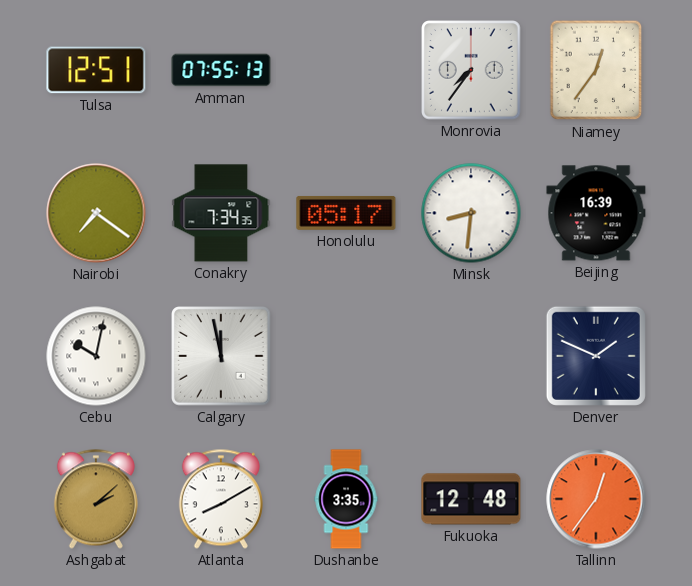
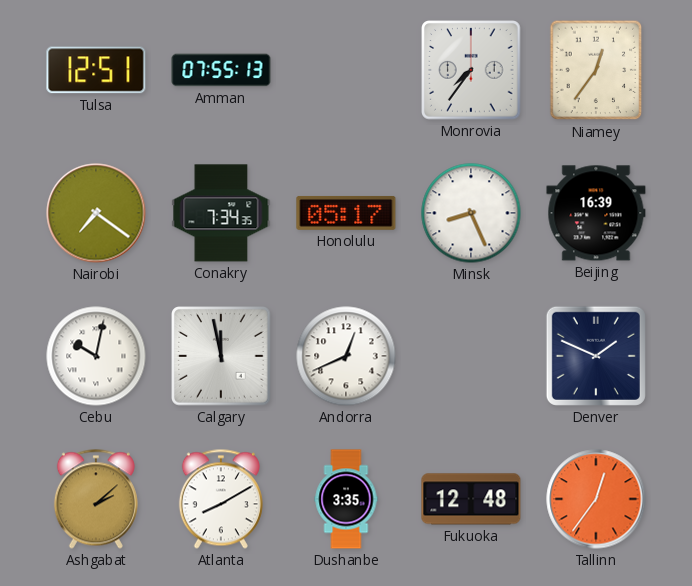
Minsk: 8:31 -> 8:26 (471, 213)
Andorra: none -> 12:41 (346, 356)
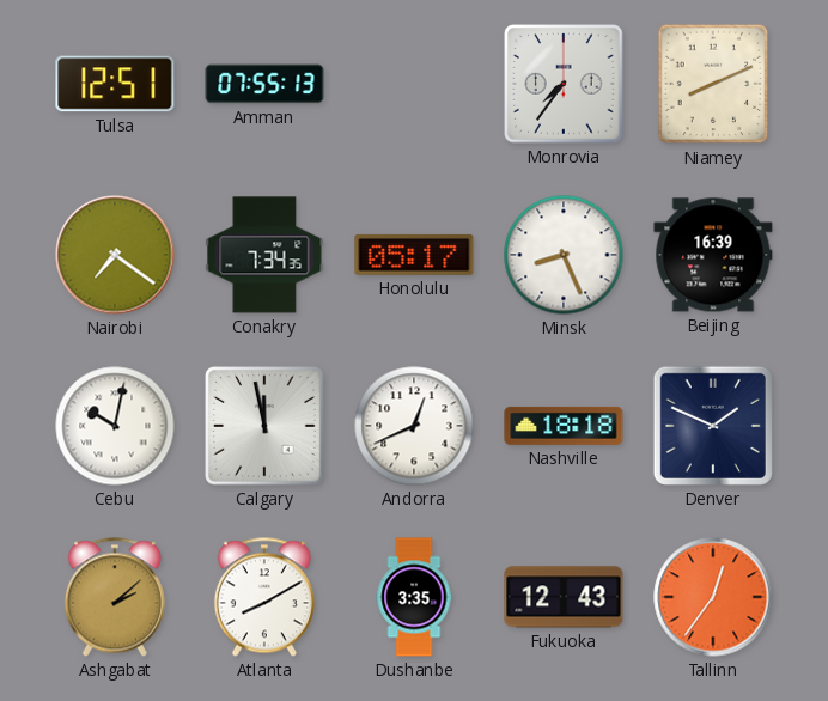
Niamey: 12:36 -> 8:11 (713, 84)
Nashville: none -> 18:18 (564, 426)
Fukuoka: 12:48 -> 12:43 (564, 597)
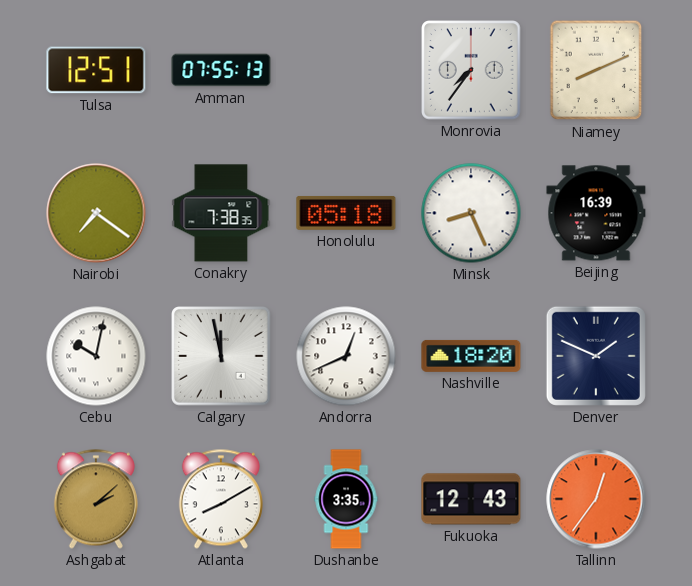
Conakry: 7:34 -> 7:38 (221, 213)
Honolulu: 05:17 -> 05:18 (346, 213)
Nashville: 18:18 -> 18:20 (471, 356)
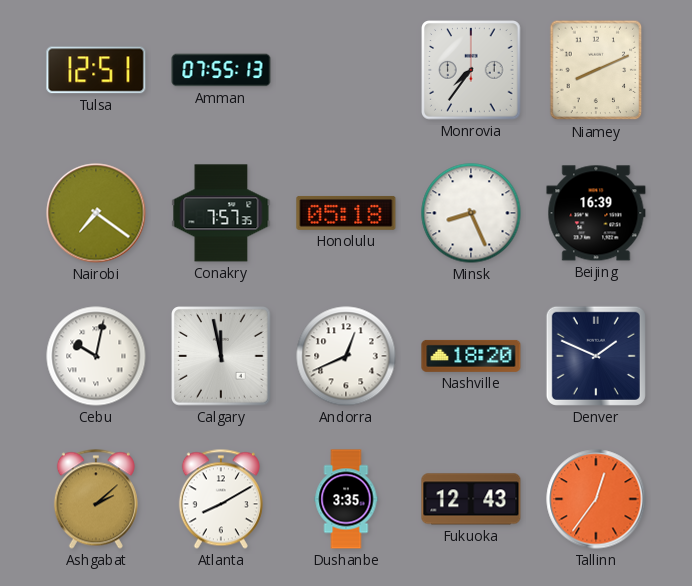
Conakry: 7:38 -> 7:57 (221, 213)
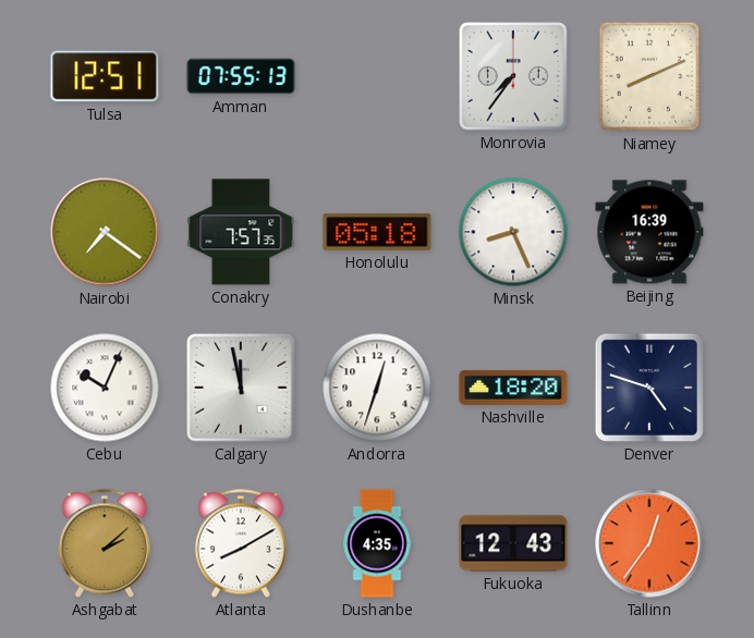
Cebu: 10:02 -> 10:04 (105, 388)
Andorra: 12:41 -> 12:33 (377, 388)
Denver: 1:49 -> 4:48 (649, 388)
Dushanbe: 3:35 -> 4:35 (377, 543)
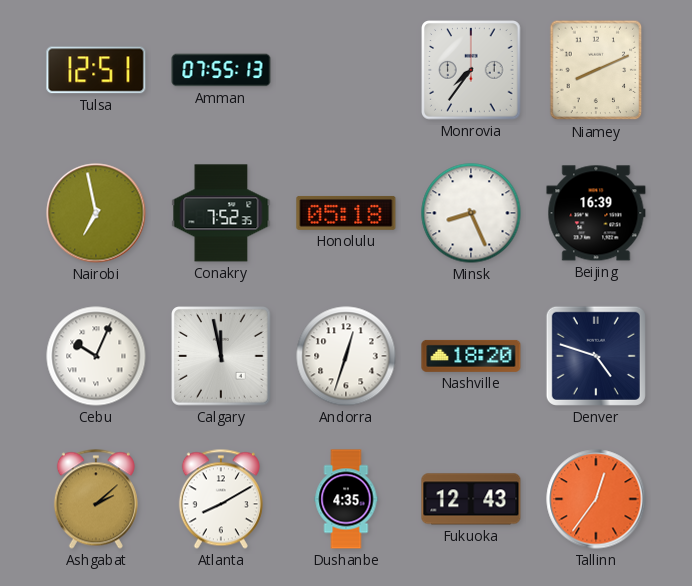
Nairobi: 7:21 -> 6:58 (96, 213)
Conakry: 7:57 -> 7:52 (221, 213)
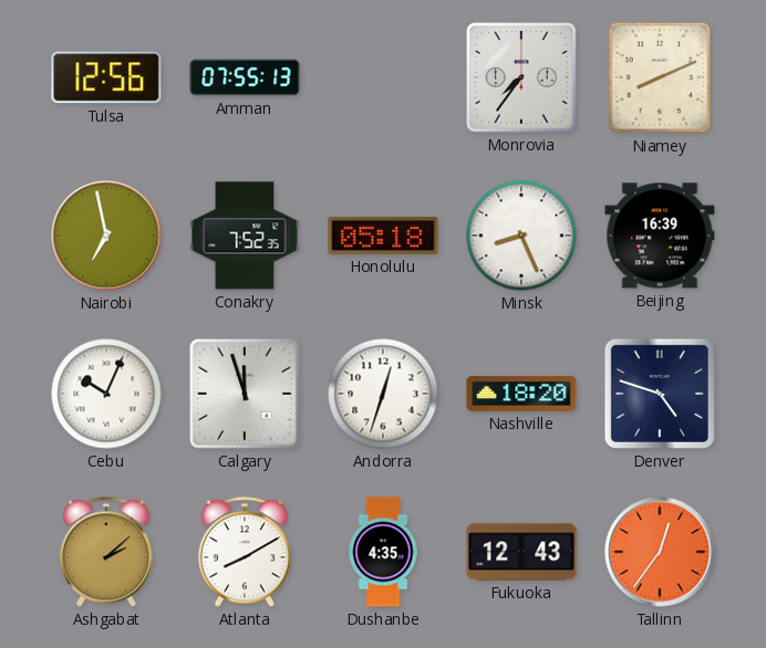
Tulsa: 12:51 -> 12:56 (106, 77)
Calgary: 11:58 -> 11:57 (245, 394)
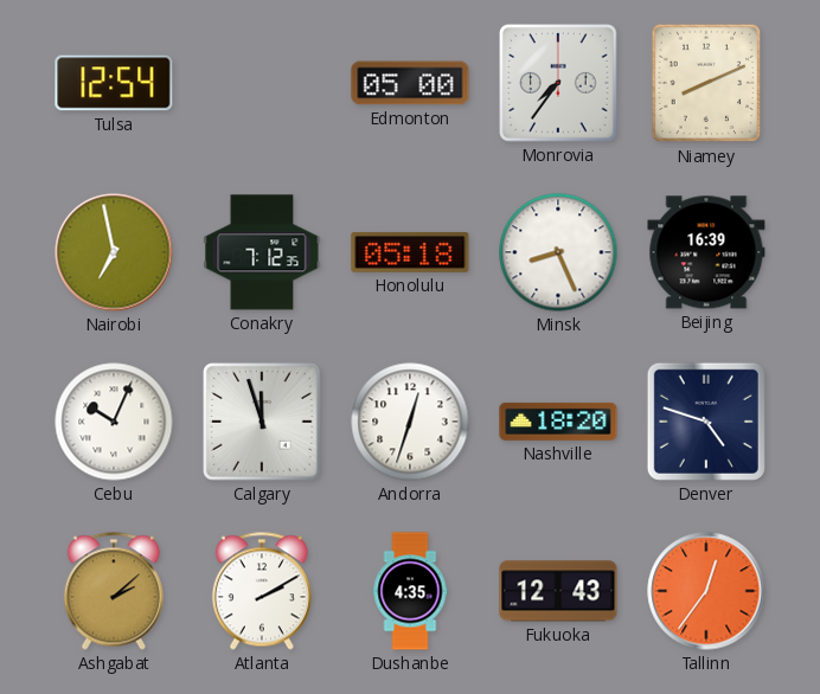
Tulsa: 12:56 -> 12:54 (114, 83)
Amman: 07:55 -> none (245, 77)
Edmonton: none -> 05:00 (410, 83)
Conakry: 7:52 -> 7:12 (262, 252)
Atlanta: 8:10 -> 2:10 (262, 591)
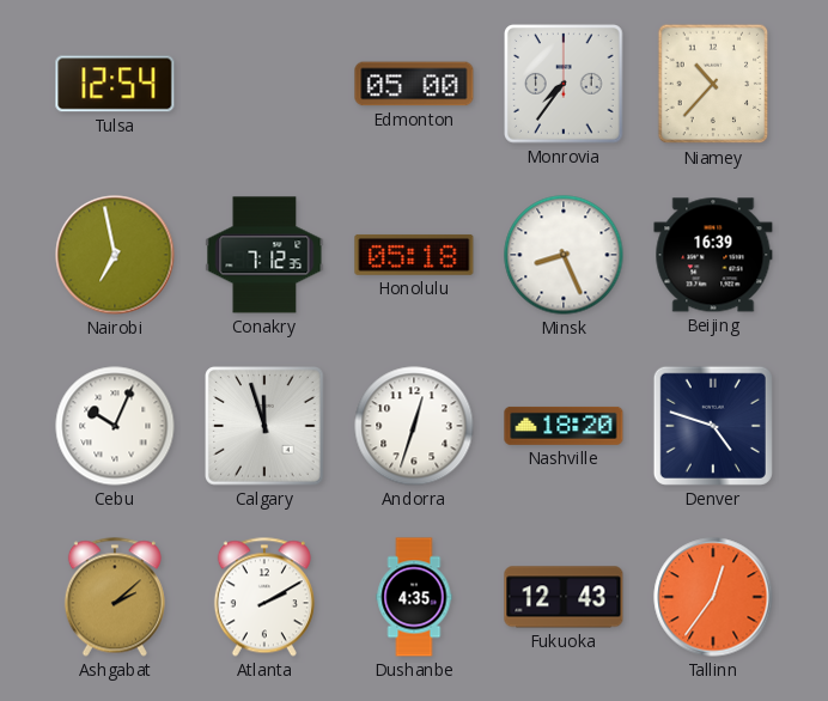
Niamey: 8:11 -> 10:37 (713, 84)
